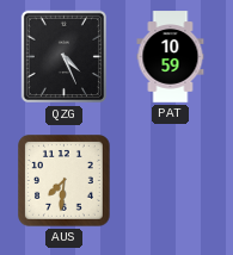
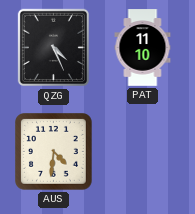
PAT: 10:59 -> 11:10 (143, 48)
AUS: 7:31 -> 4:31 (54, 152)
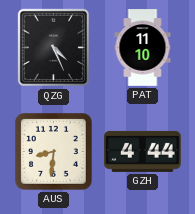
AUS: 4:31 -> 8:31 (54, 152)
GZH: none -> 4:44 (143, 151)
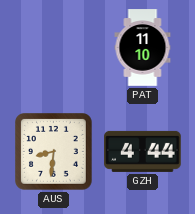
QZG: 4:26 -> none (53, 48)
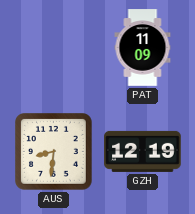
PAT: 11:10 -> 11:09 (143, 48)
GZH: 4:44 -> 12:19 (143, 151)
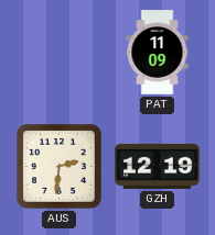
AUS: 8:31 -> 2:31 (60, 167)
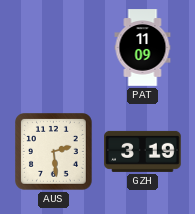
AUS: 2:31 -> 2:29 (54, 152)
GZH: 12:19 -> 3:19 (143, 151)
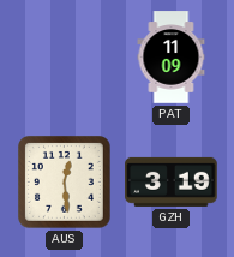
AUS: 2:29 -> 12:29 (65, 183)
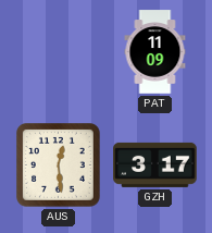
GZH: 3:19 -> 3:17 (155, 164)
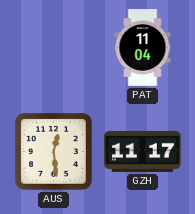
PAT: 11:09 -> 11:04 (143, 48)
GZH: 3:17 -> 11:17 (143, 151)
